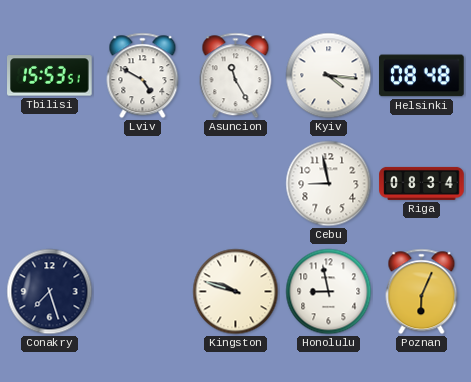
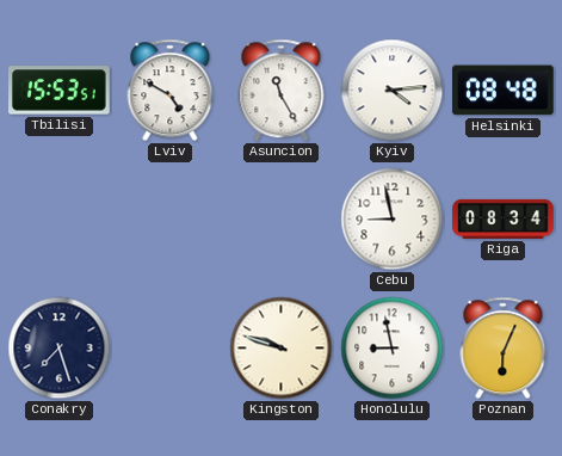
Kyiv: 4:16 -> 4:14 (393, 91)
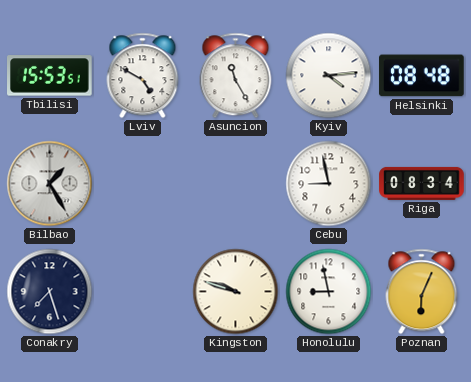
Bilbao: none -> 1:25 (50, 184)
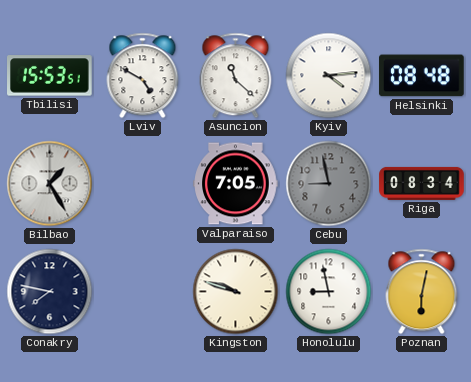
Asuncion: 11:25 -> 11:22 (236, 76)
Valparaiso: none -> 7:05 (236, 184)
Cebu dial: white -> grey (329, 184)
Conakry: 7:27 -> 7:47 (50, 292)
Poznan: 6:04 -> 6:02 (422, 292)
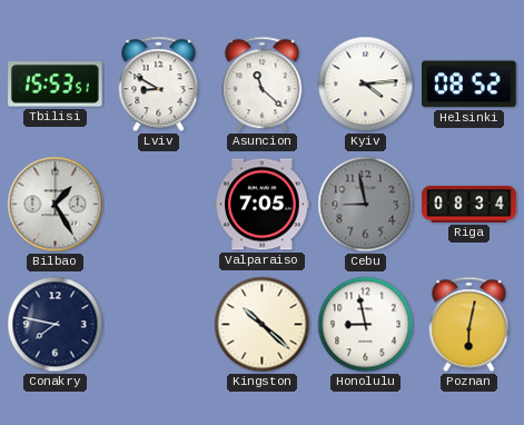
Lviv: 4:50 -> 8:50 (159, 85)
Helsinki: 08:48 -> 08:52 (469, 85)
Kingston: 9:48 -> 10:22 (263, 325)
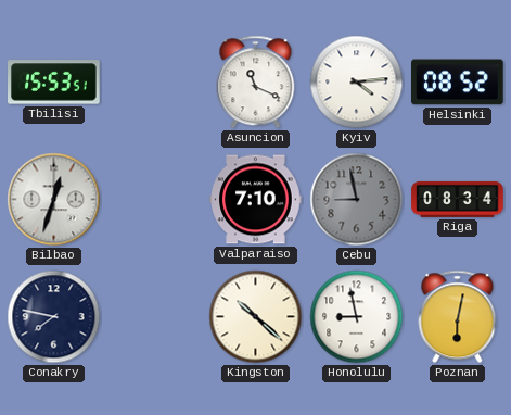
Lviv: 8:50 -> none (159, 85)
Asuncion: 11:22 -> 11:19 (256, 83)
Bilbao: 1:25 -> 12:33 (54, 200)
Valparaiso: 7:05 -> 7:10 (256, 200)
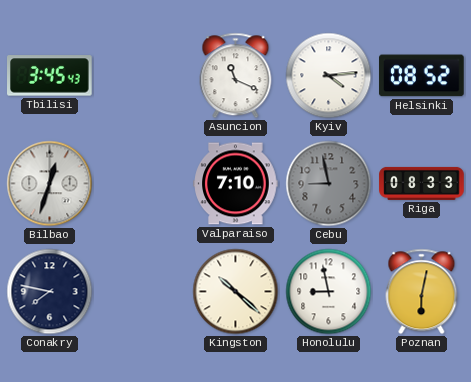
Tbilisi: 15:53 -> 3:45 (50, 76)
Riga: 08:34 -> 08:33 (422, 183)
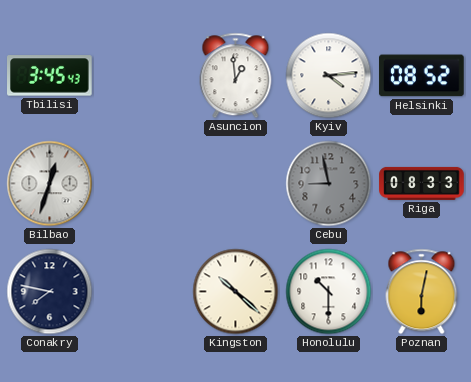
Asuncion: 11:19 -> 12:59 (236, 76)
Valparaiso: 7:10 -> none (236, 184)
Honolulu: 8:58 -> 10:30 (329, 292)
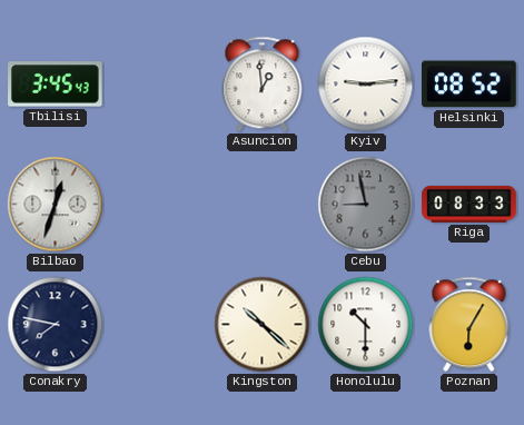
Kyiv: 4:14 -> 9:14 (366, 85)
Poznan: 6:02 -> 6:05 (469, 325)
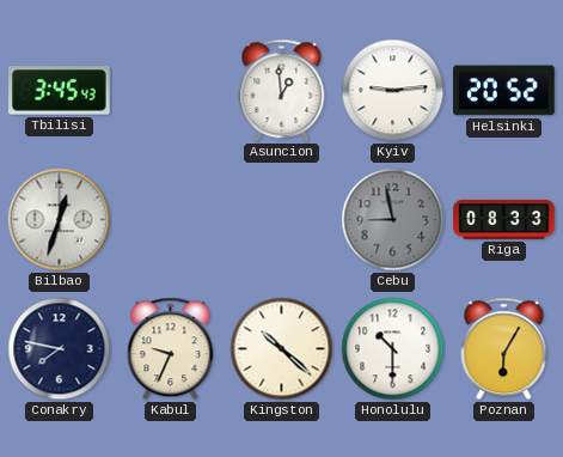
Helsinki: 08:52 -> 20:52 (504, 91)
Kabul: none -> 9:34 (171, 349)
